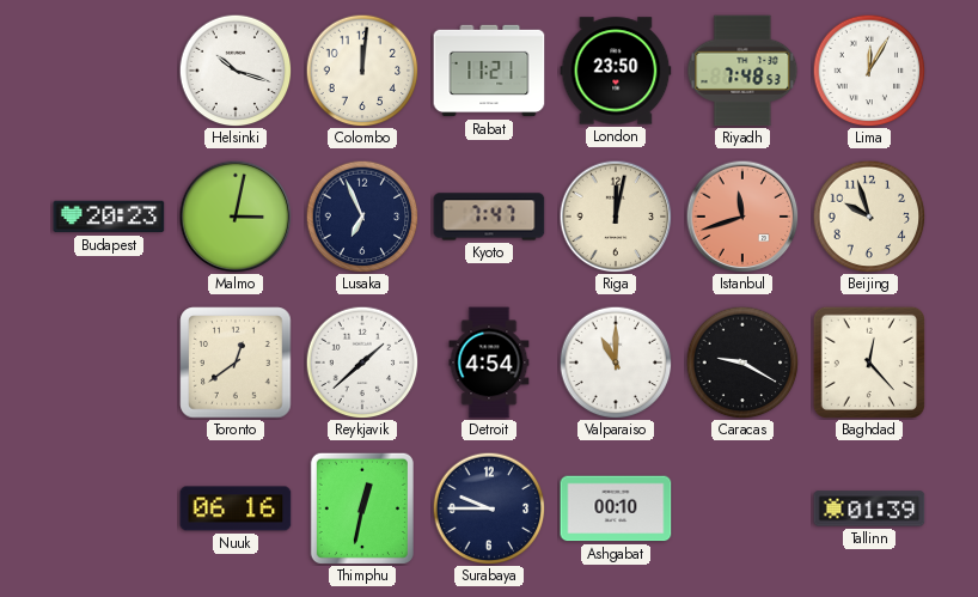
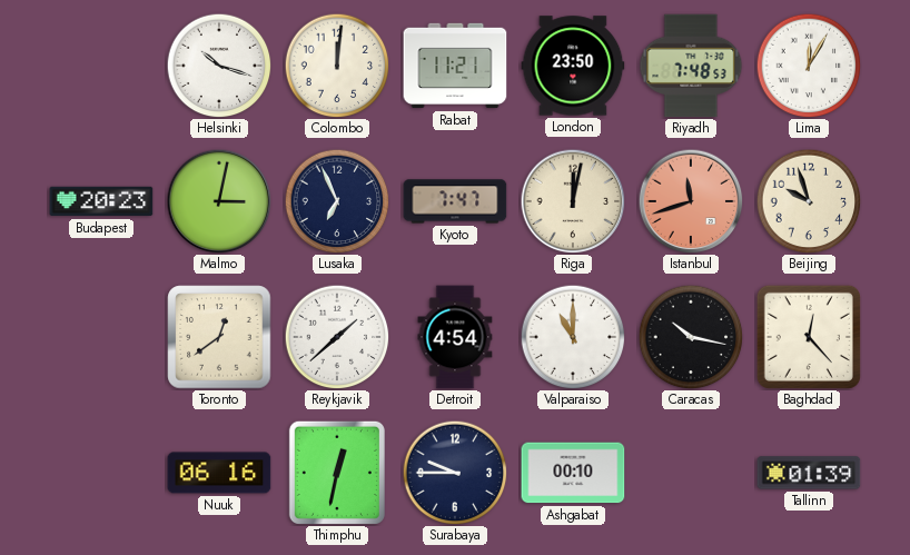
Caracas: 9:20 -> 10:17 (691, 337)
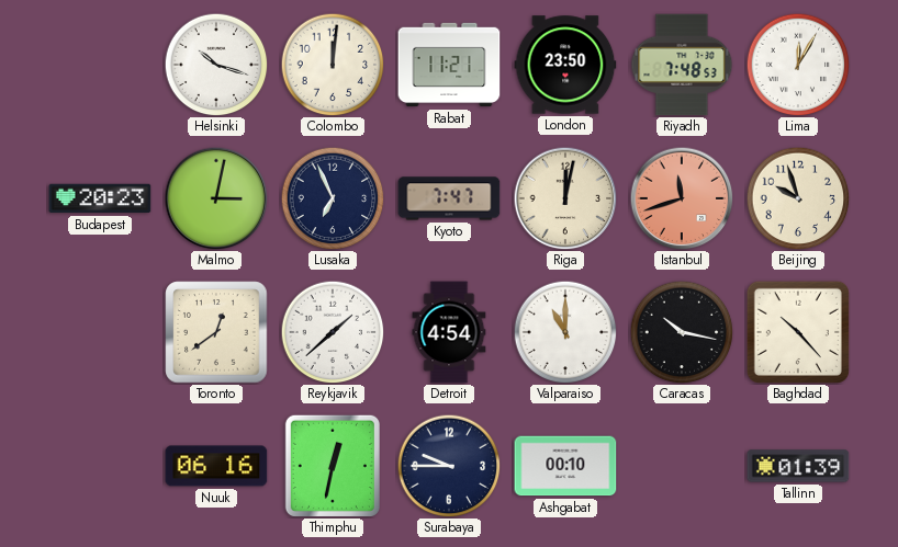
Baghdad: 12:23 -> 10:23 (798, 332)
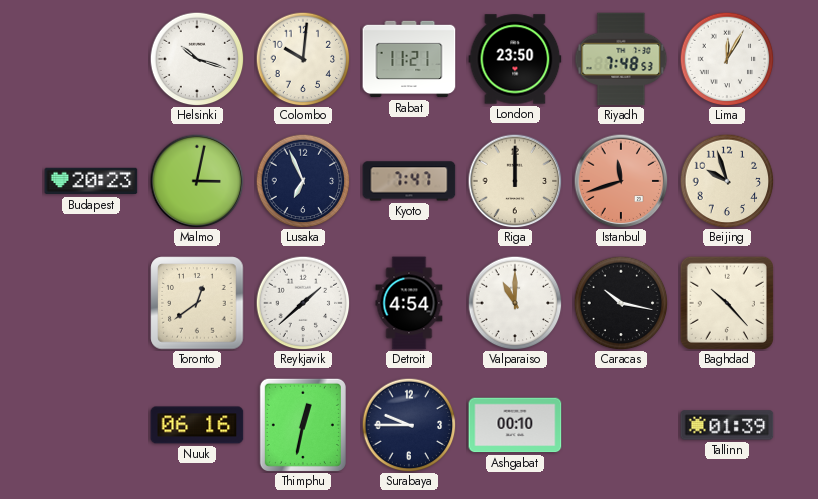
Colombo: 12:01 -> 10:01 (303, 59)
Riga: 12:02 -> 12:00 (515, 181)
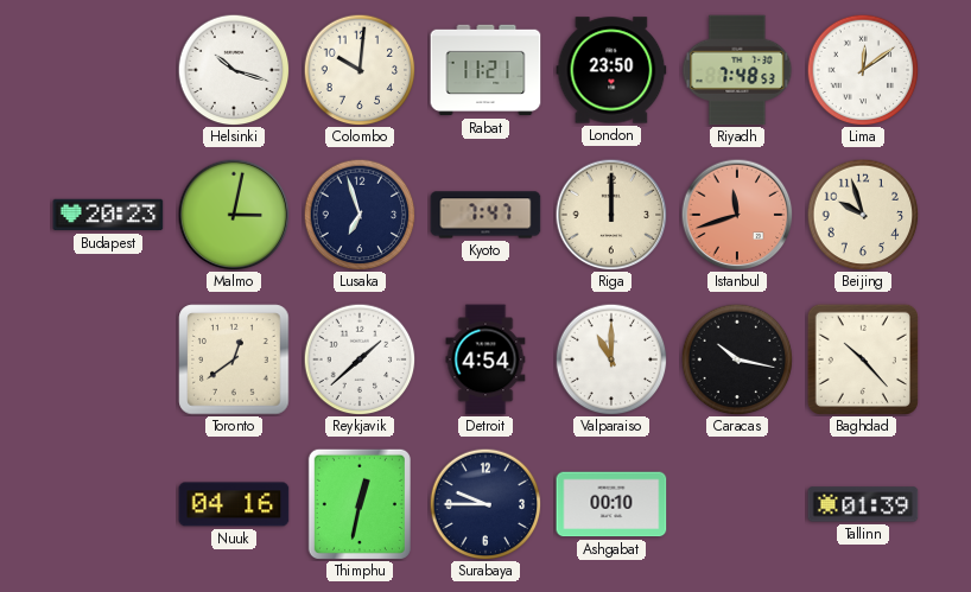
Lima: 12:05 -> 12:09 (863, 70)
Lusaka: 6:56 -> 6:57 (360, 215)
Nuuk: 06:16 -> 04:16 (234, 504)
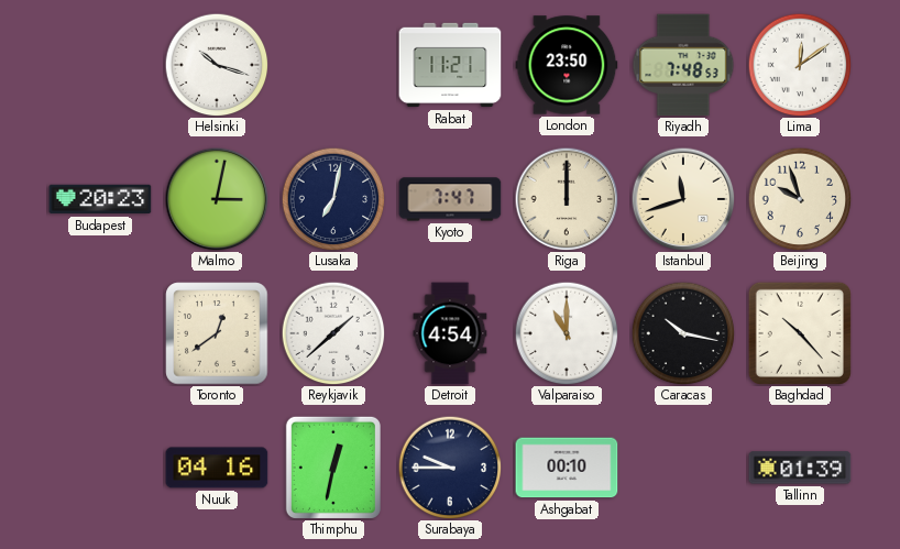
Colombo: 10:01 -> none (360, 70)
Lusaka: 6:57 -> 7:02 (333, 199)
Istanbul dial: salmon -> cream (683, 199)
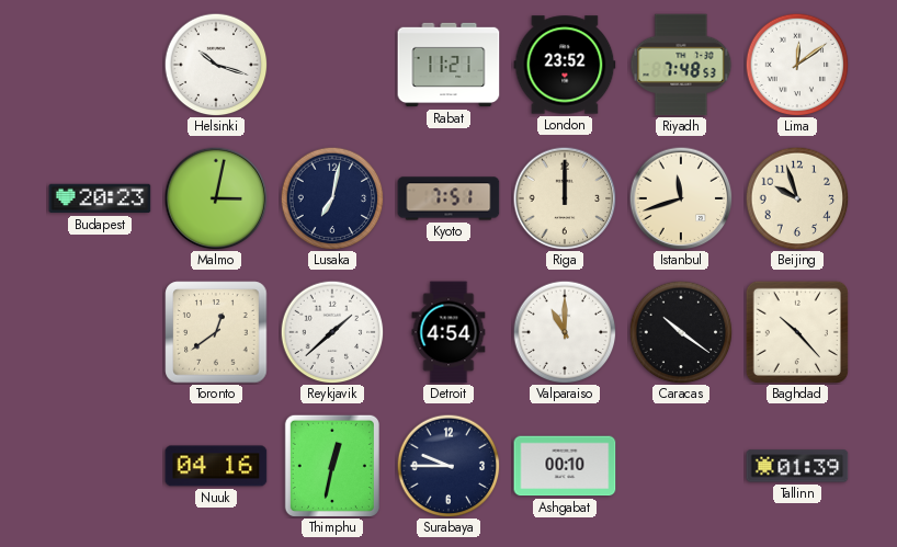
London: 23:50 -> 23:52 (565, 65)
Kyoto: 7:47 -> 7:51 (449, 198)
Caracas: 10:17 -> 10:21 (681, 332)
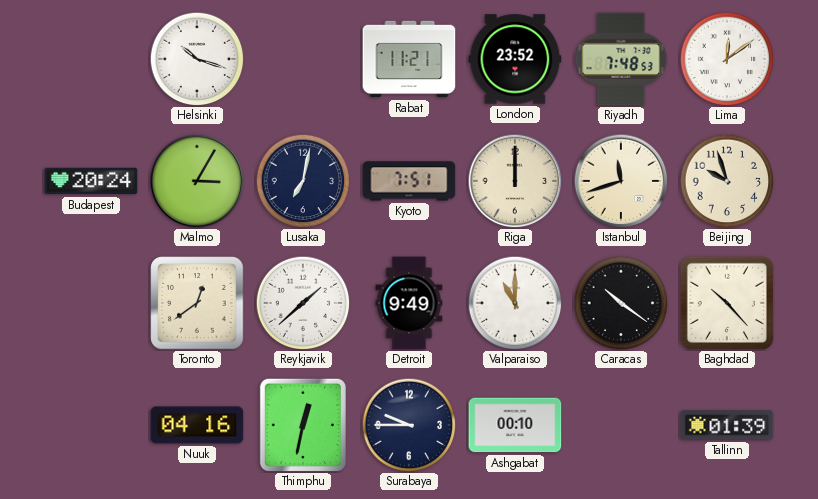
Budapest: 20:23 -> 20:24 (91, 181)
Malmo: 3:02 -> 3:05 (197, 181)
Detroit: 4:54 -> 9:49 (409, 303)
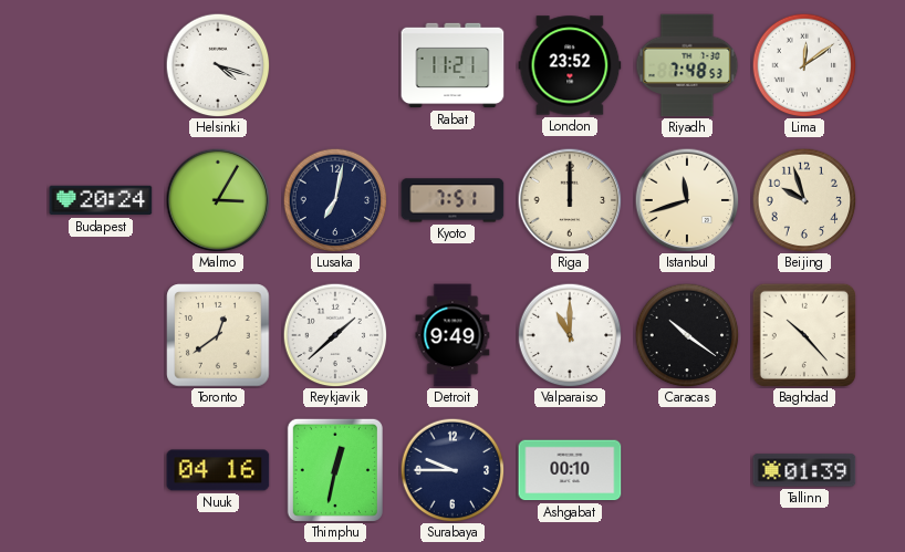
Helsinki: 10:18 -> 4:18 (218, 65)
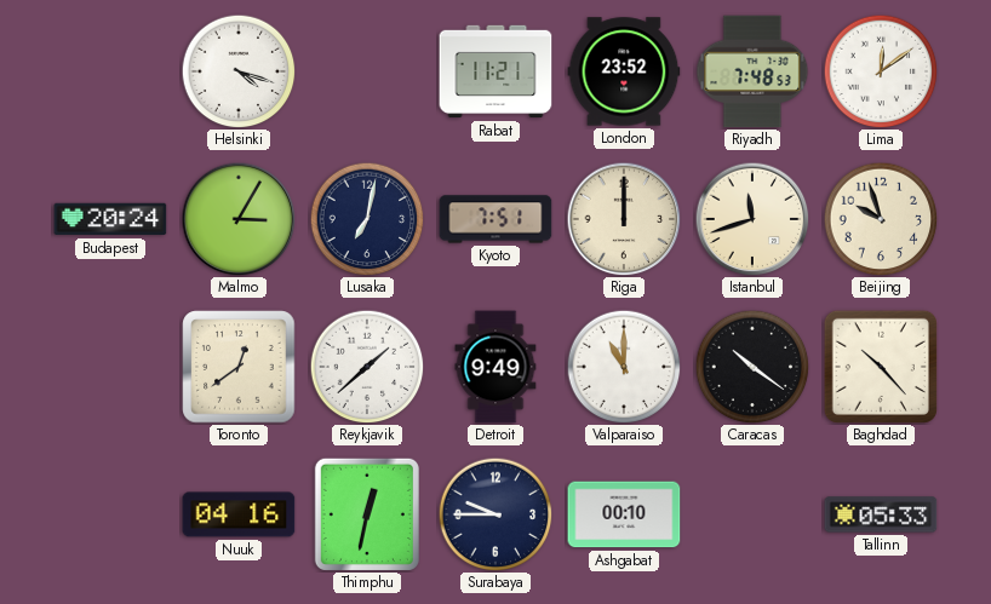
Tallinn: 01:39 -> 05:33 (881, 514)
